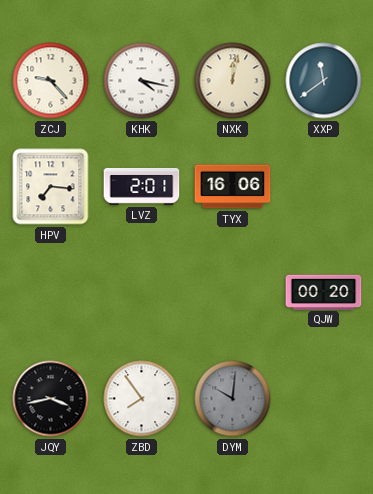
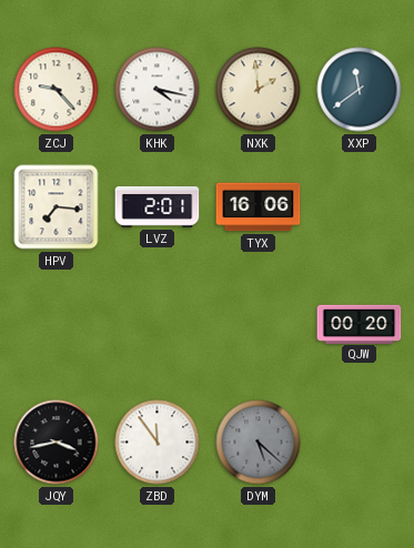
NXK: 12:02 -> 1:59 (259, 90)
ZBD: 7:54 -> 11:54 (158, 443)
DYM: 10:01 -> 5:22 (259, 443)
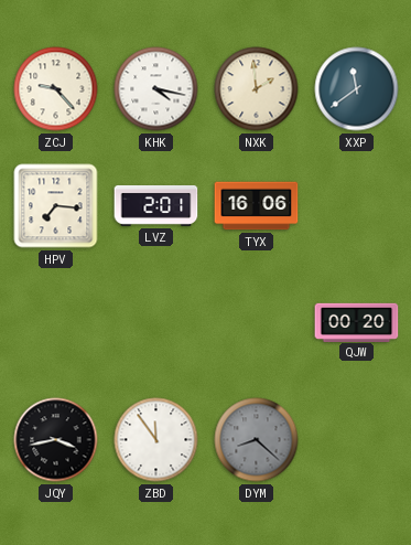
DYM: 5:22 -> 8:22 (257, 440)
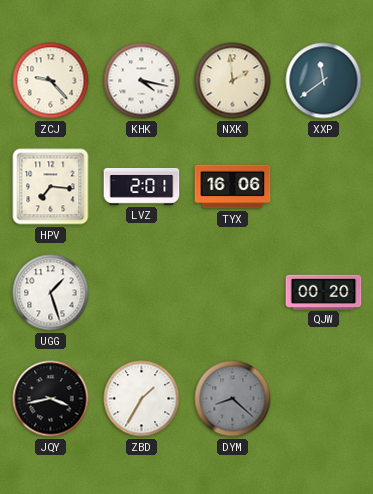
UGG: none -> 1:27 (51, 293)
ZBD: 11:54 -> 1:35 (142, 399)
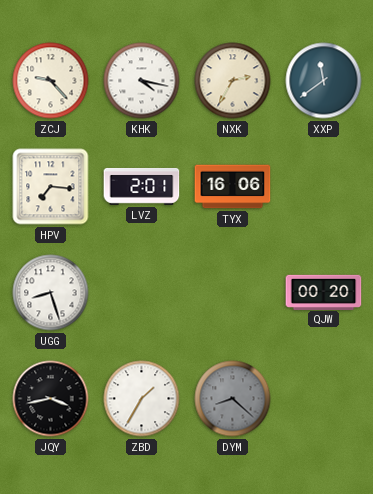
NXK: 1:59 -> 2:35 (233, 81)
UGG: 1:27 -> 8:27 (51, 293)
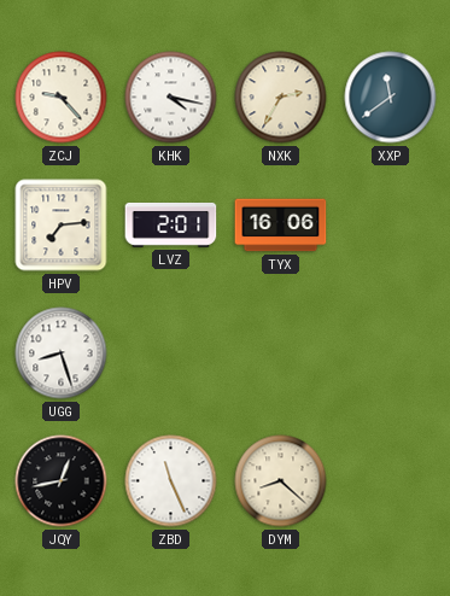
HPV: 7:16 -> 7:14 (62, 226)
QJW: 00:20 -> none (324, 292)
JQY: 3:43 -> 12:43 (62, 481)
ZBD: 1:35 -> 11:26 (171, 481)
DYM dial: grey -> cream (281, 481)
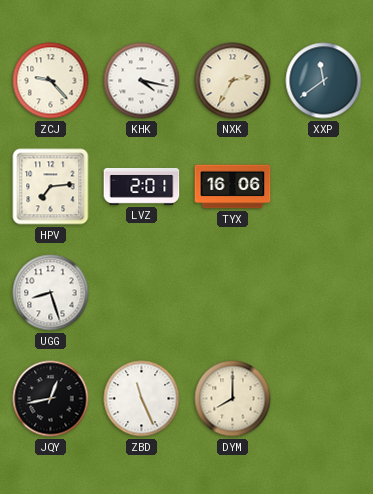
DYM: 8:22 -> 8:00 (233, 399)
